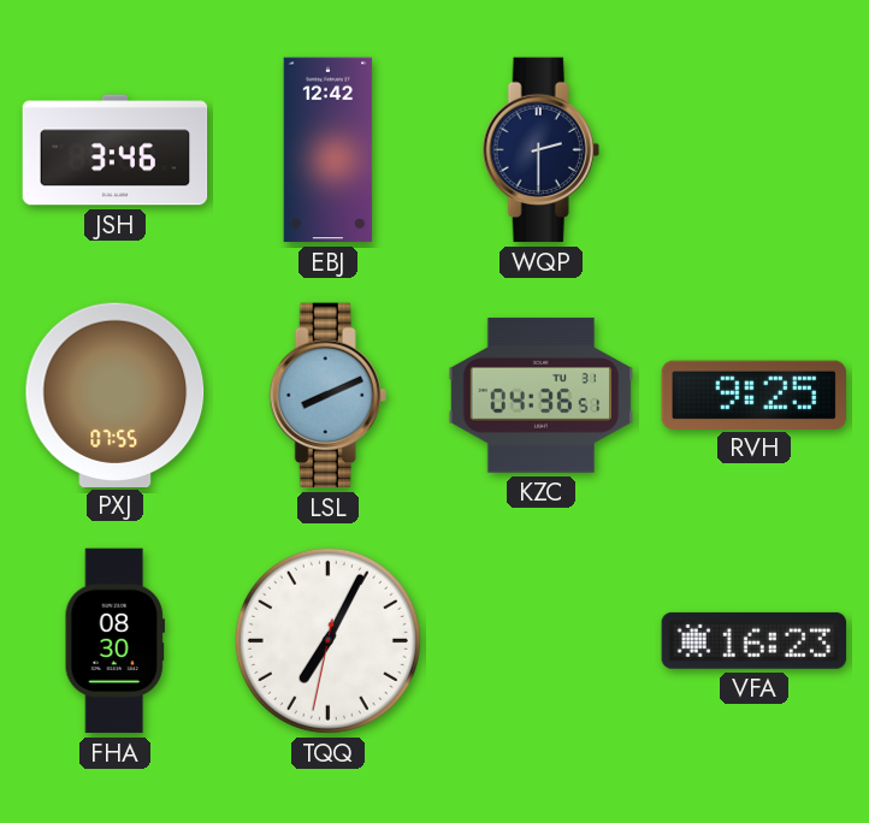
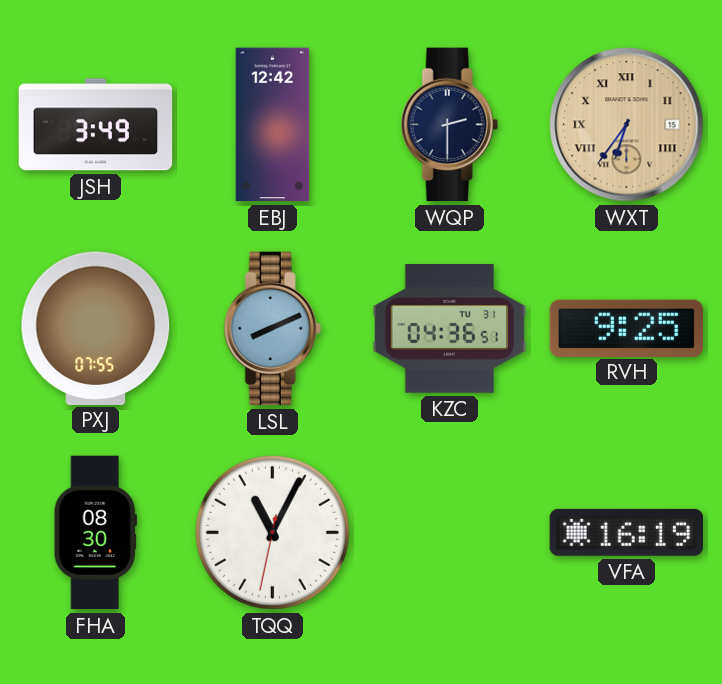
JSH: 3:46 -> 3:49 (96, 125)
WXT: none -> 6:36 (627, 125)
TQQ: 7:04 -> 11:04 (272, 532)
VFA: 16:23 -> 16:19 (626, 532)
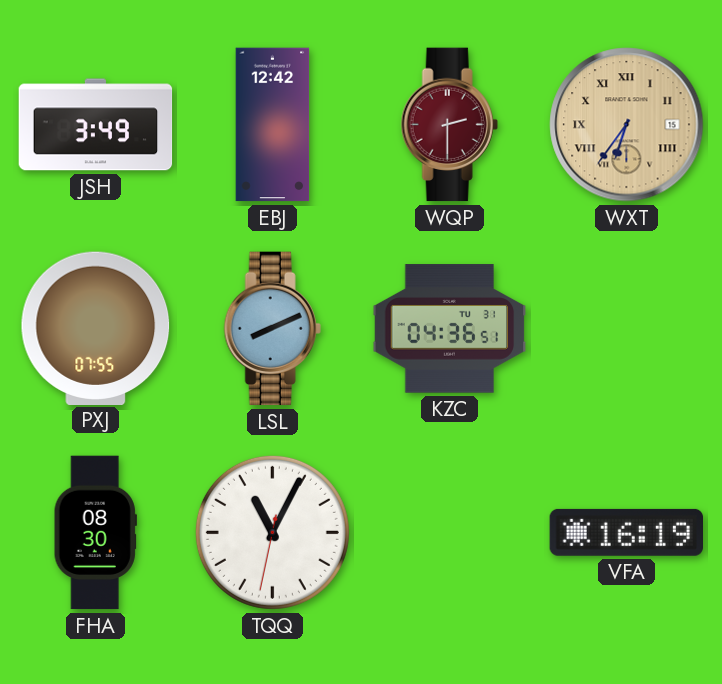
WQP dial: navy -> burgundy (449, 125)
RVH: 9:25 -> none (626, 328)
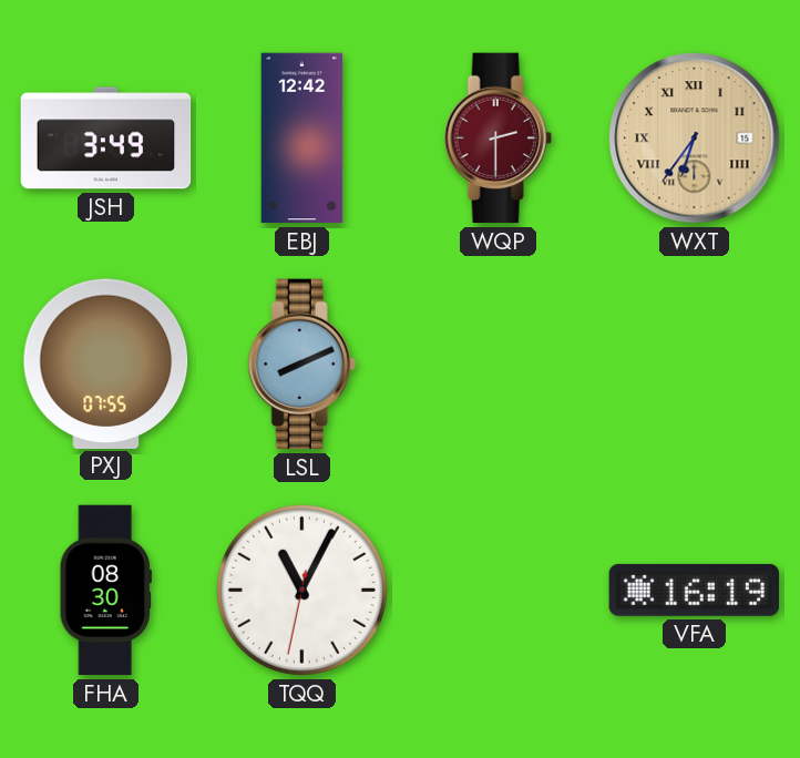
KZC: 04:36 -> none (450, 329)
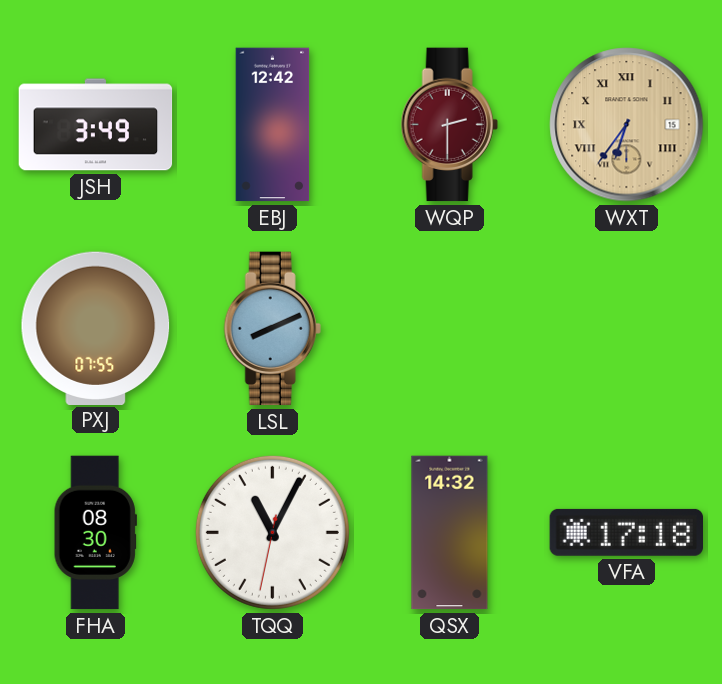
QSX: none -> 14:32 (450, 533)
VFA: 16:19 -> 17:18 (626, 532)
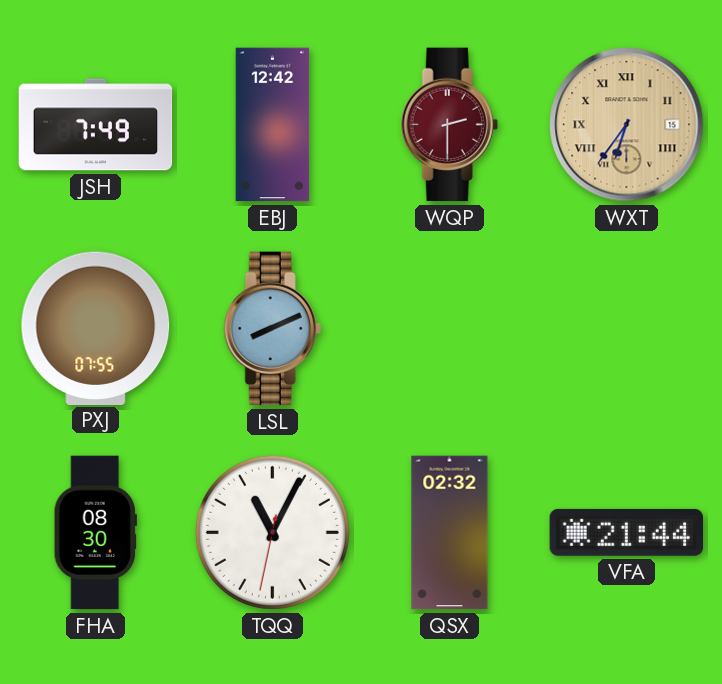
JSH: 3:49 -> 7:49 (96, 125)
QSX: 14:32 -> 02:32 (450, 533)
VFA: 17:18 -> 21:44 (626, 532)
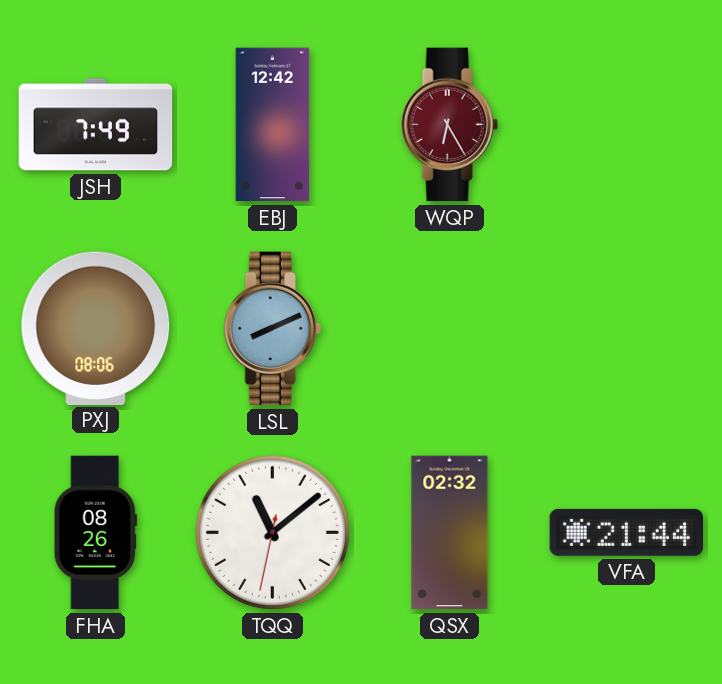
WQP: 2:30 -> 6:25 (449, 125)
WXT: 6:36 -> none (627, 125)
PXJ: 07:55 -> 08:06 (96, 328)
FHA: 08:30 -> 08:26 (95, 533)
TQQ: 11:04 -> 11:08 (272, 532)
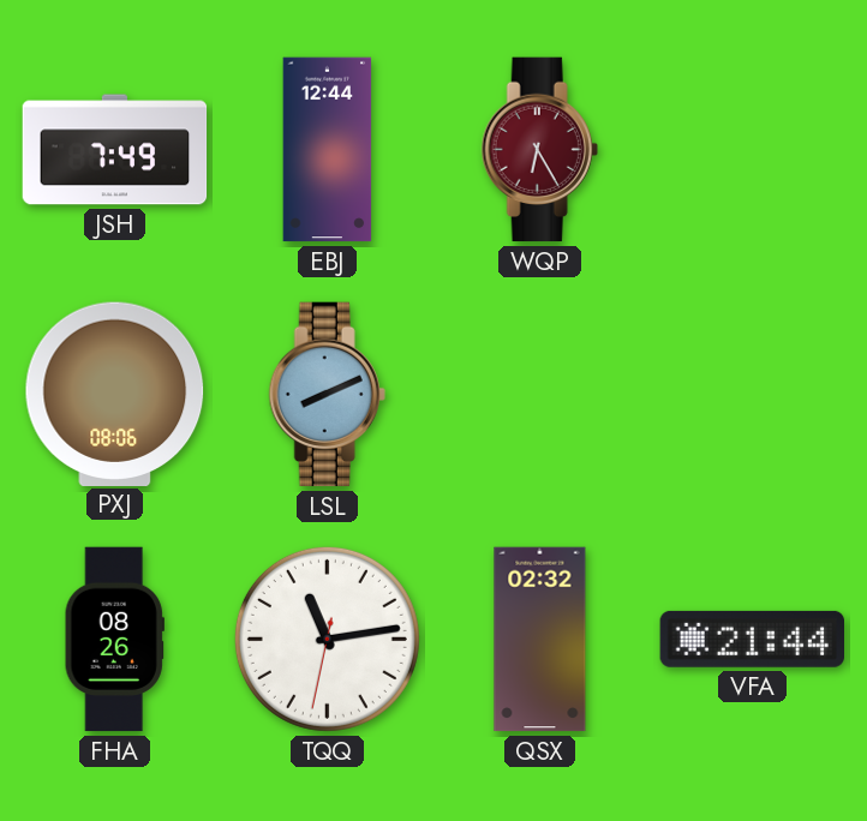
EBJ: 12:42 -> 12:44 (328, 150)
TQQ: 11:08 -> 11:13 (327, 639)
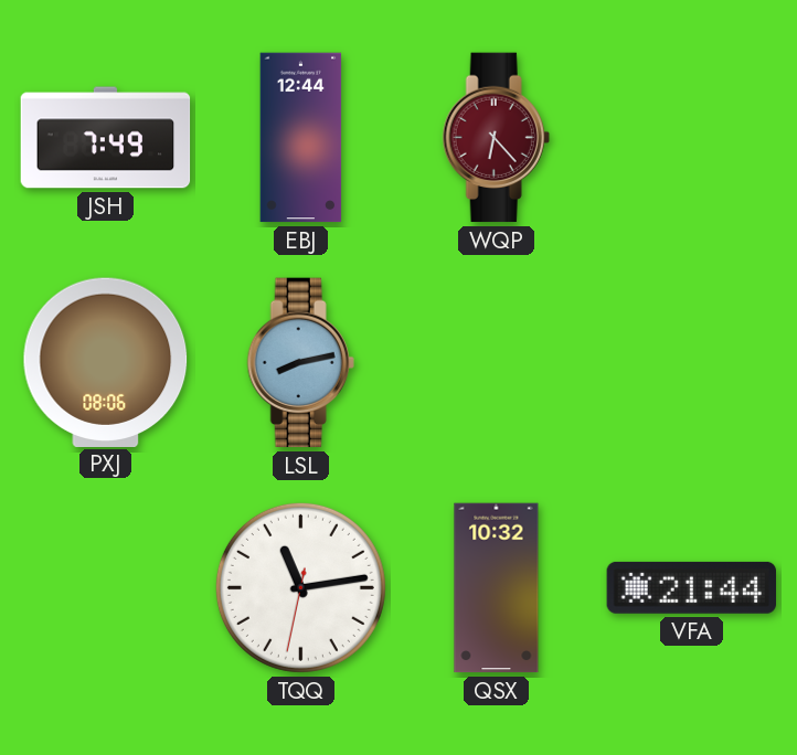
WQP: 6:25 -> 6:23 (496, 138)
LSL: 8:11 -> 8:13 (300, 363)
FHA: 08:26 -> none (114, 640)
QSX: 02:32 -> 10:32 (497, 588)
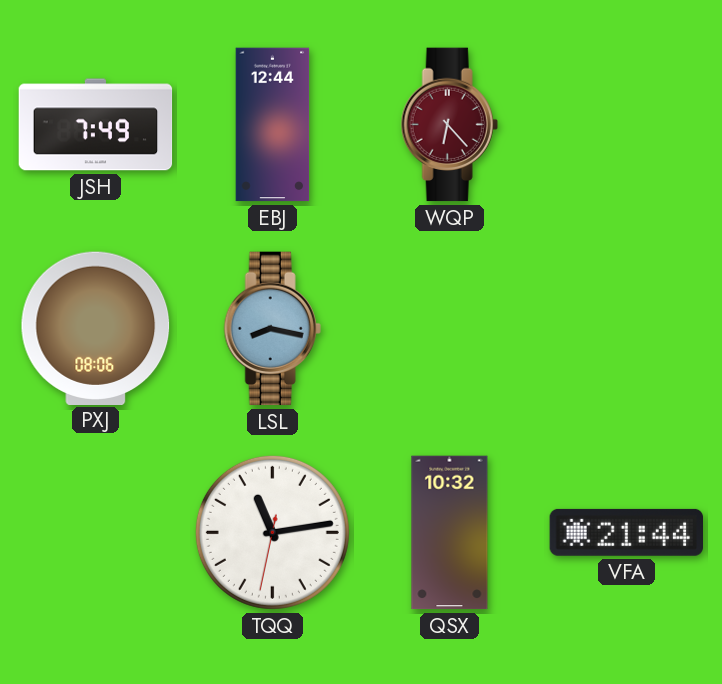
LSL: 8:13 -> 8:17 (272, 329)
